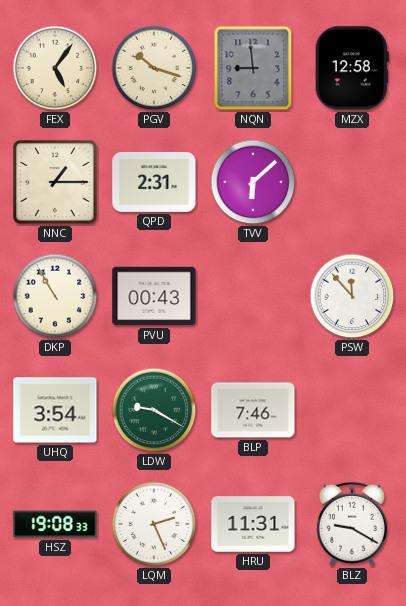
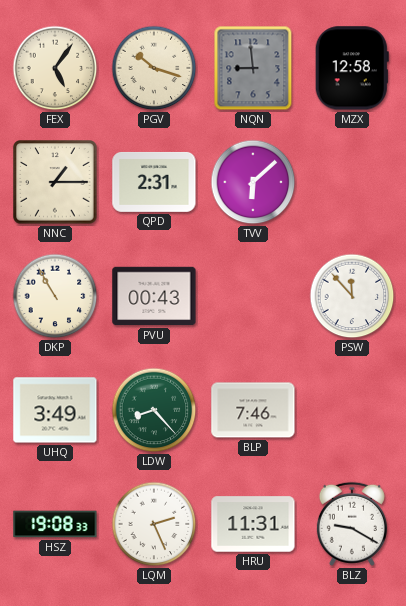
UHQ: 3:54 -> 3:49 (55, 410)
LDW: 9:20 -> 8:23 (154, 410)
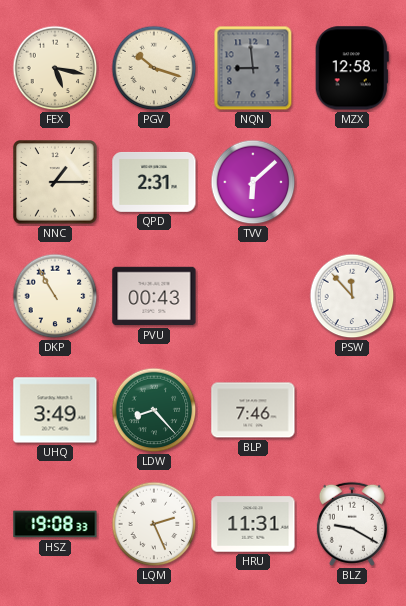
FEX: 5:06 -> 5:17 (55, 68)
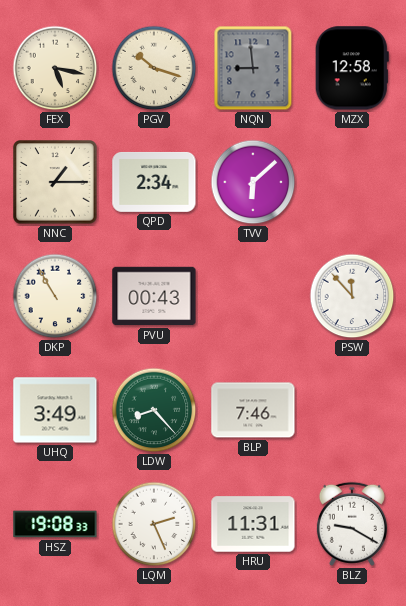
QPD: 2:31 -> 2:34 (154, 182)
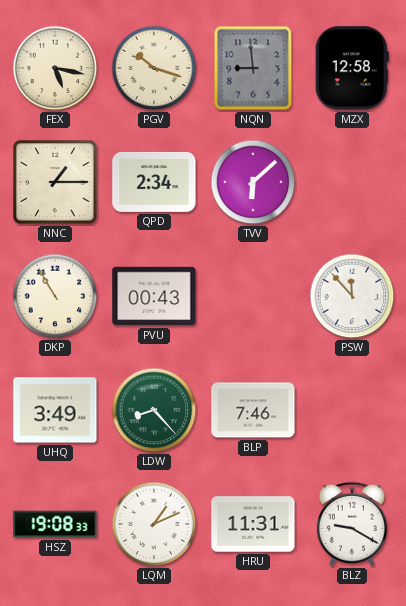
LQM: 2:26 -> 1:11 (154, 524)
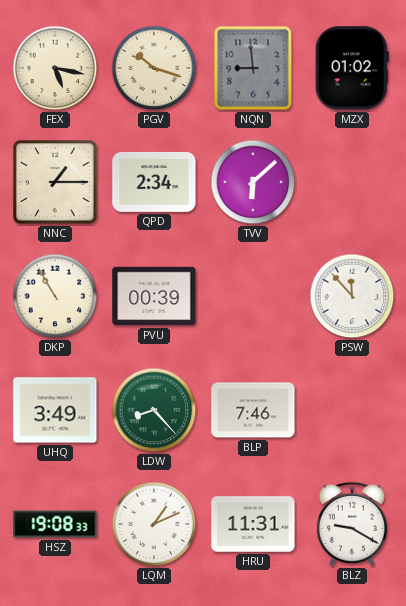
MZX: 12:58 -> 01:02 (352, 68)
PVU: 00:43 -> 00:39 (154, 296)
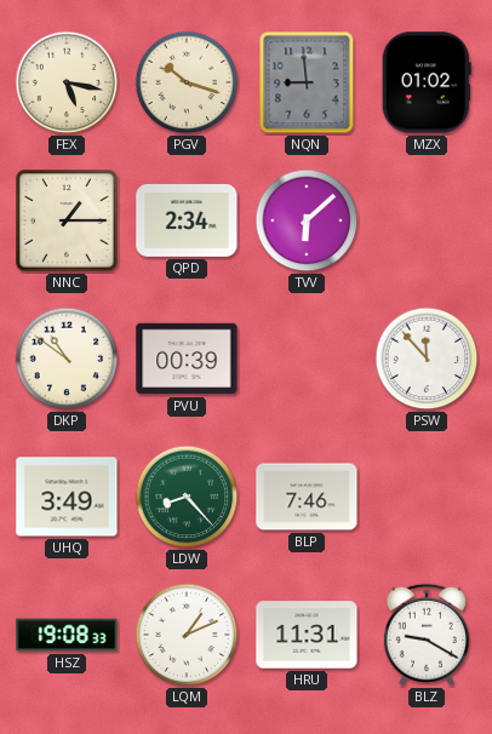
DKP: 10:55 -> 10:51 (67, 359)
